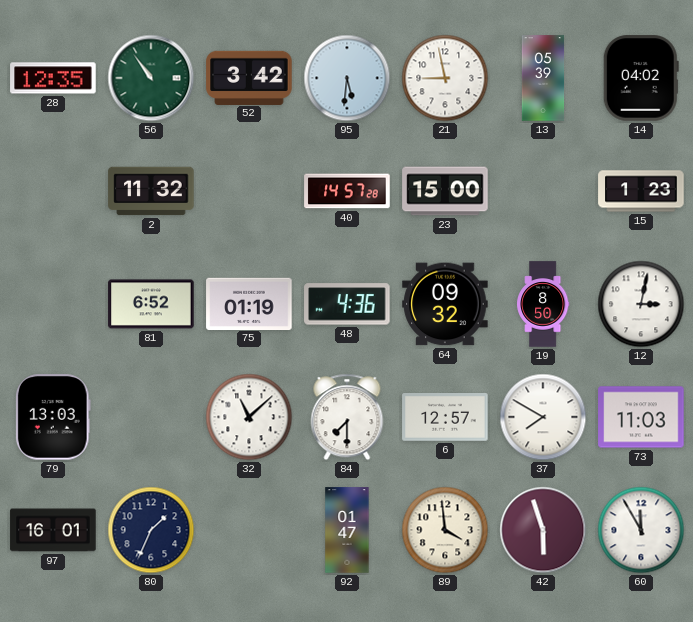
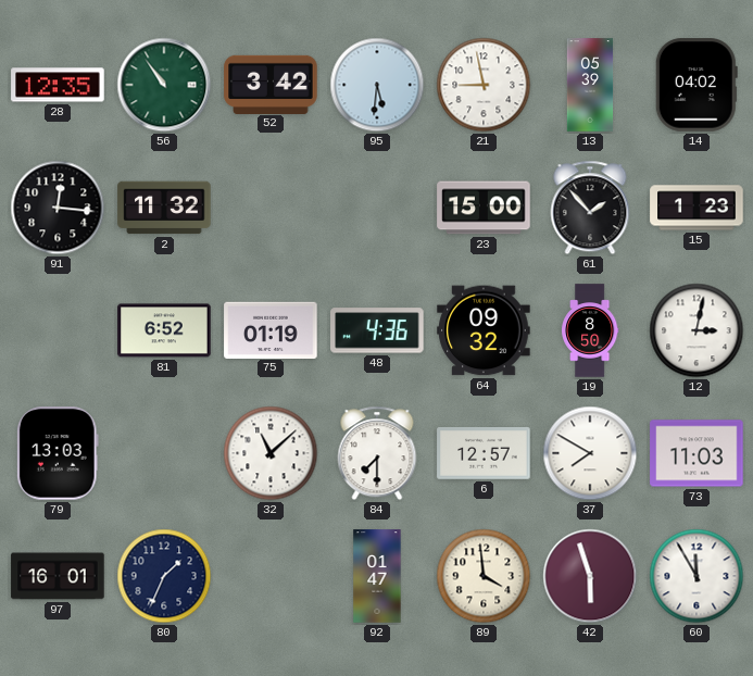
91: none -> 12:16 (58, 208)
40: 14:57 -> none (347, 191)
61: none -> 1:53 (590, 208)
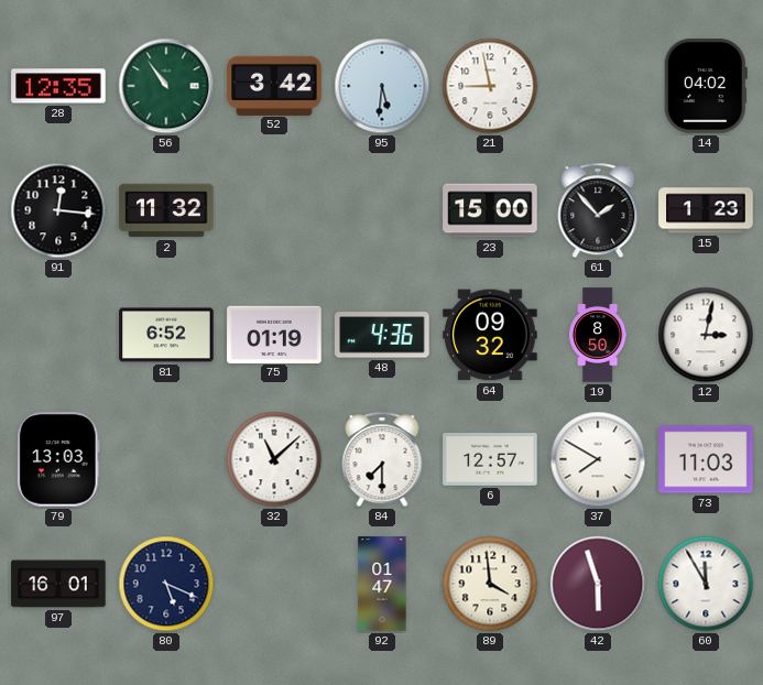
13: 05:39 -> none (590, 85)
80: 1:34 -> 5:19 (166, 584)
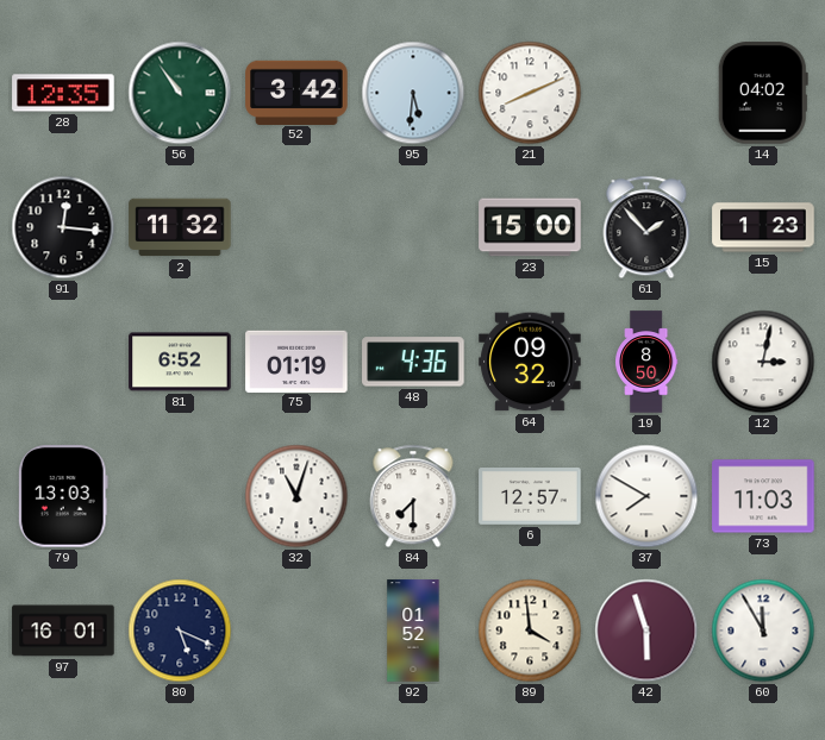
21: 8:58 -> 8:11 (530, 93)
32: 11:08 -> 11:03 (296, 496)
92: 01:47 -> 01:52 (413, 631)
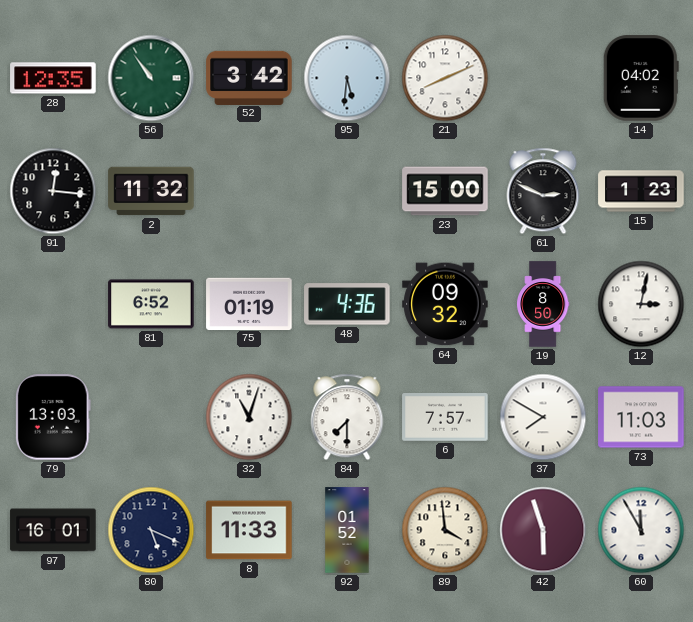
61: 1:53 -> 2:49 (543, 191)
6: 12:57 -> 7:57 (445, 417)
8: none -> 11:33 (249, 530)
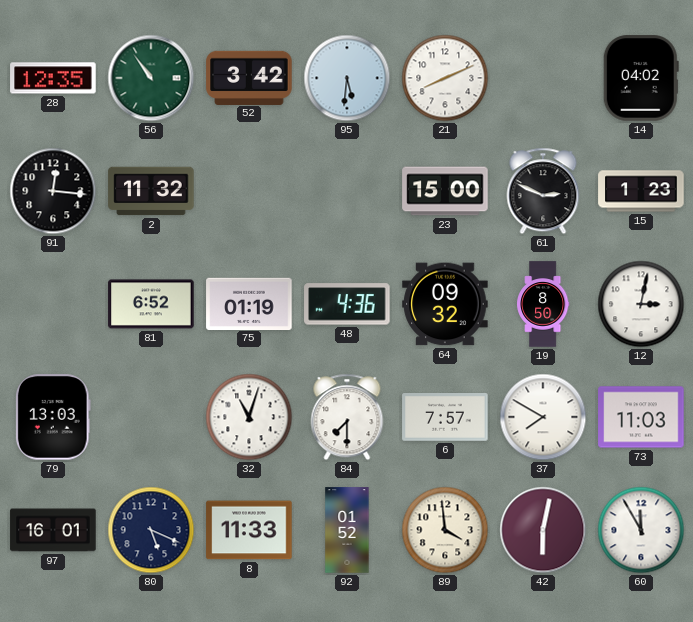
42: 5:57 -> 6:02 (543, 530)
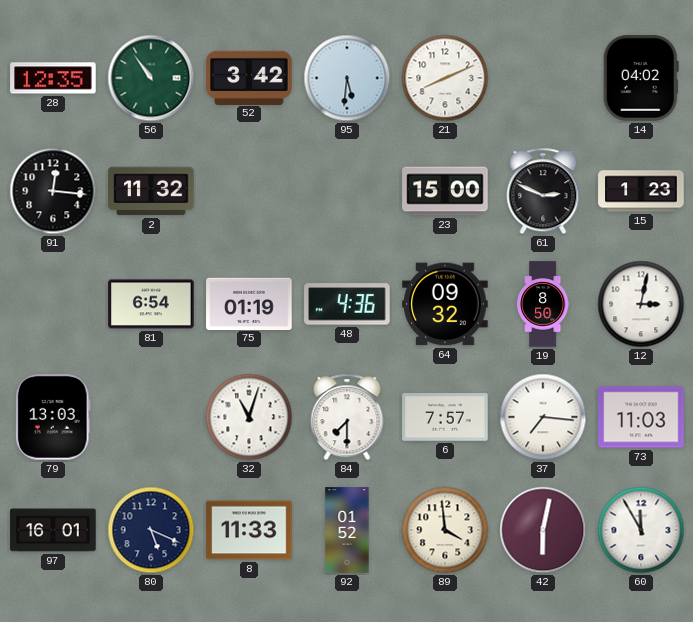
81: 6:52 -> 6:54 (151, 304)
37: 7:50 -> 7:16 (543, 417)
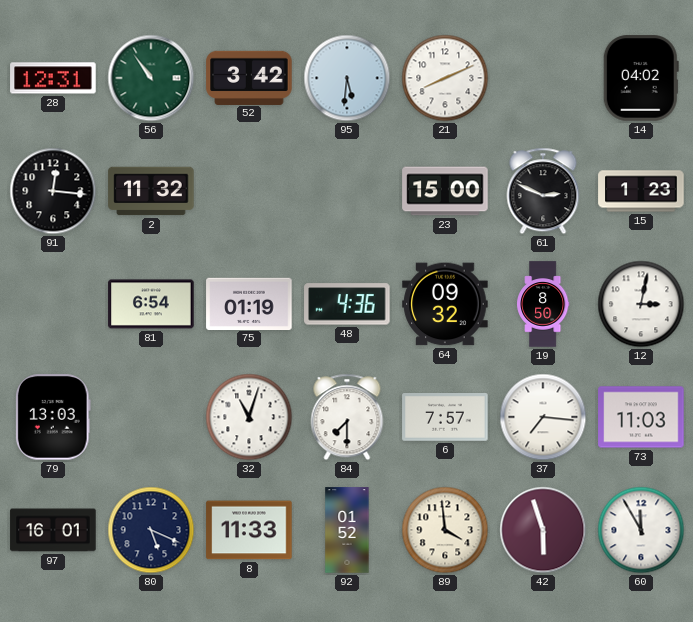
28: 12:35 -> 12:31 (53, 78)
42: 6:02 -> 5:57 (543, 530)
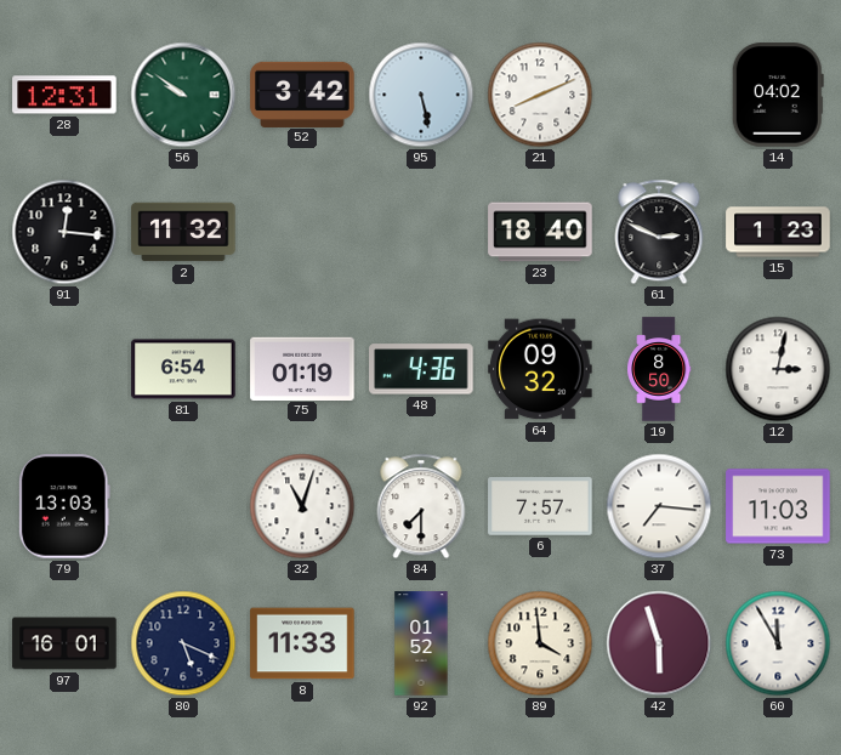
56: 10:54 -> 9:51 (183, 95)
95: 5:31 -> 5:28 (421, 95)
23: 15:00 -> 18:40 (540, 232)
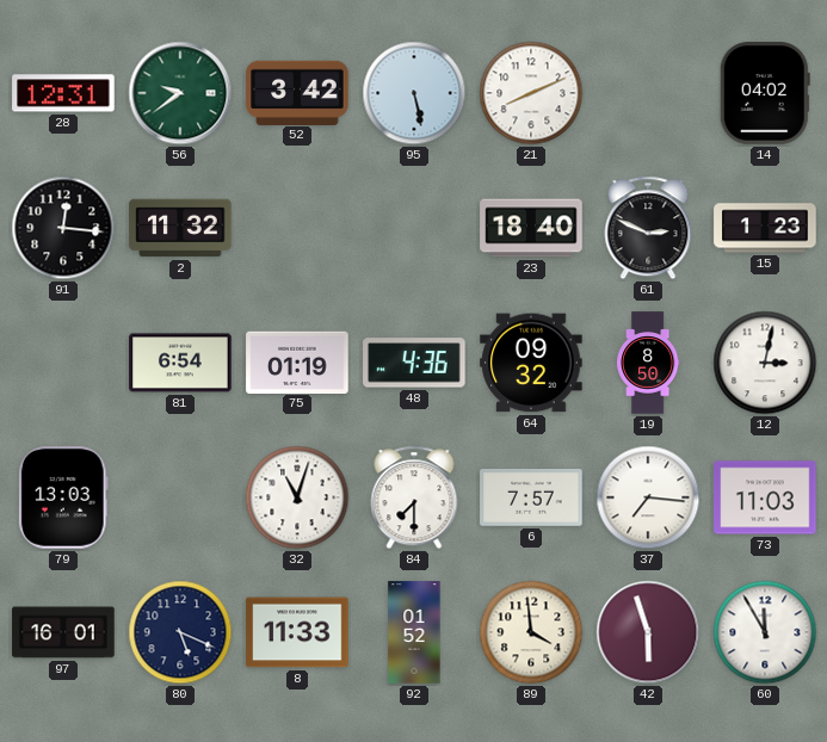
56: 9:51 -> 9:39 (180, 93)
